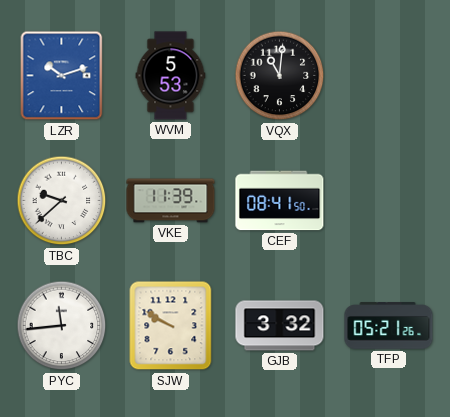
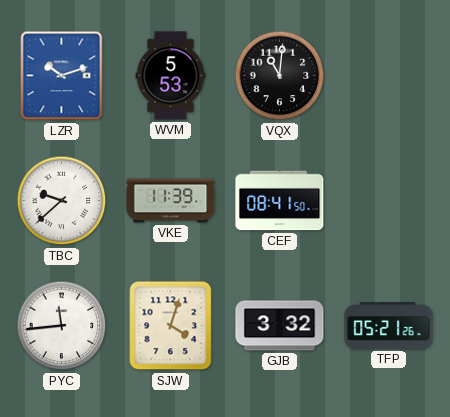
SJW: 9:50 -> 4:03 (171, 326)
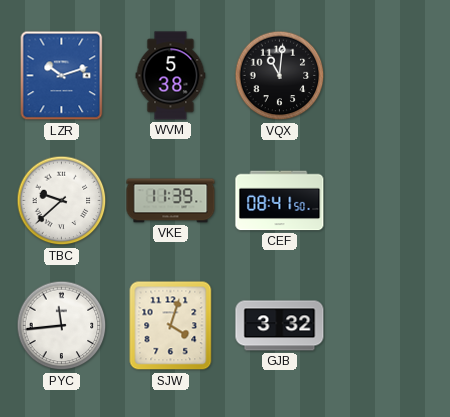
WVM: 5:53 -> 5:38 (171, 76)
TFP: 05:21 -> none (389, 326)
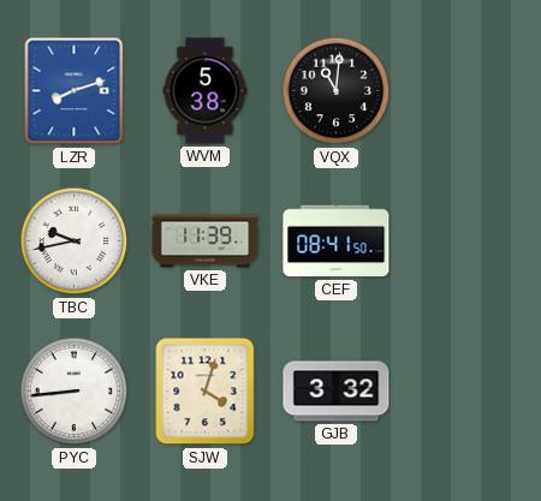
LZR: 10:12 -> 8:12 (75, 91)
TBC: 9:38 -> 9:43 (75, 241)
PYC: 11:44 -> 8:44 (75, 392)
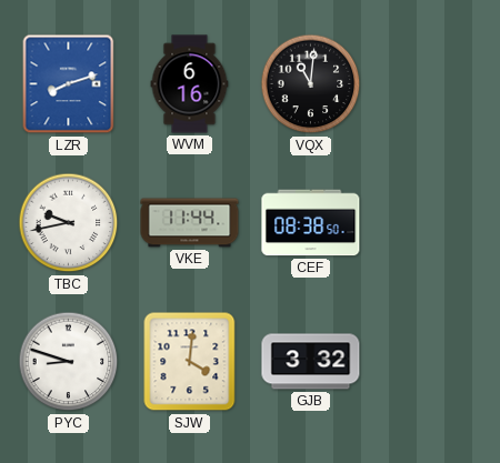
WVM: 5:38 -> 6:16 (190, 84)
VKE: 11:39 -> 11:44 (190, 223)
CEF: 08:41 -> 08:38 (311, 223)
PYC: 8:44 -> 8:48 (69, 362)
SJW: 4:03 -> 4:01 (190, 362)
